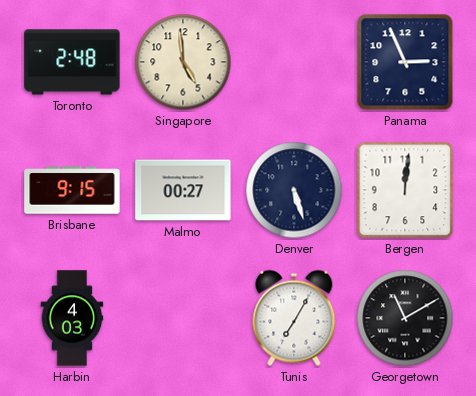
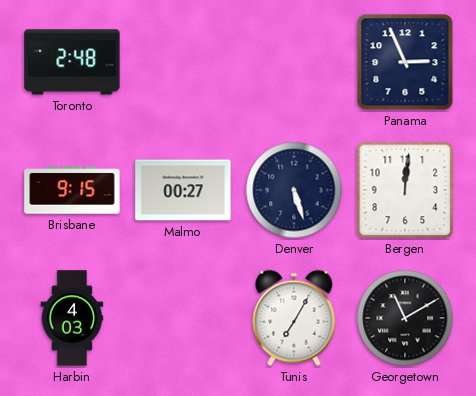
Singapore: 4:59 -> none (183, 62)
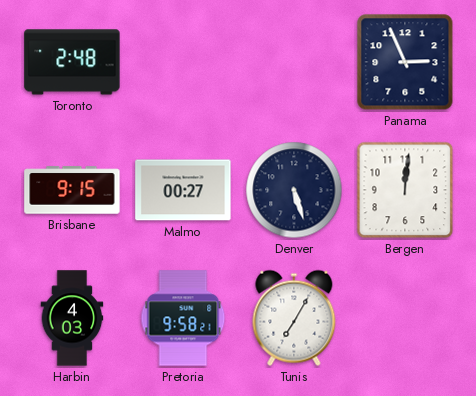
Pretoria: none -> 9:58 (183, 318)
Georgetown: 11:10 -> none (405, 318)
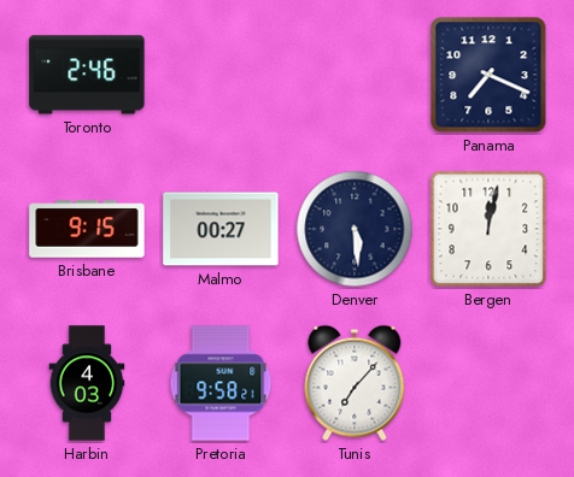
Toronto: 2:48 -> 2:46 (87, 75)
Panama: 2:56 -> 7:19 (488, 75)
Denver: 5:27 -> 5:29 (355, 229)
Bergen: 12:01 -> 12:02 (488, 229)
Tunis: 7:05 -> 7:07 (355, 383)
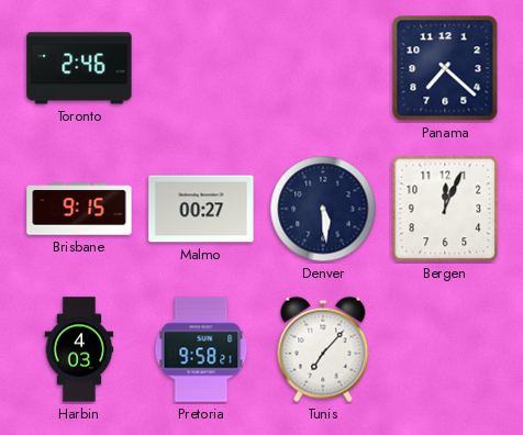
Panama: 7:19 -> 7:22 (445, 68)
Bergen: 12:02 -> 12:04 (445, 209)
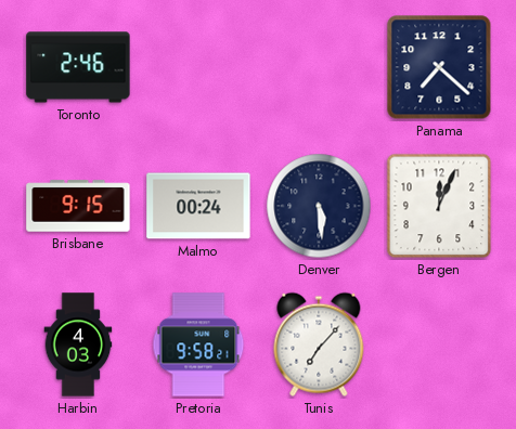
Malmo: 00:27 -> 00:24 (198, 206)
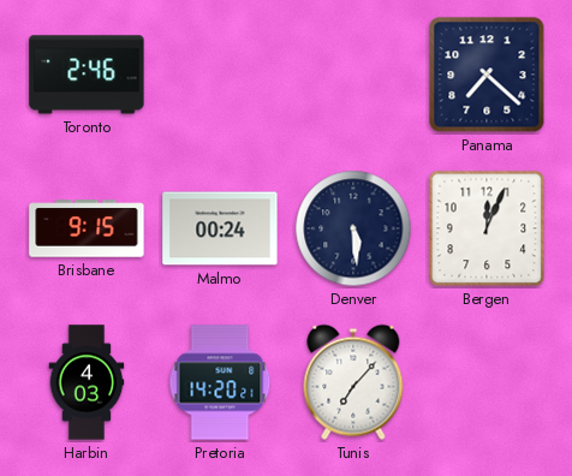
Pretoria: 9:58 -> 14:20 (220, 382)
